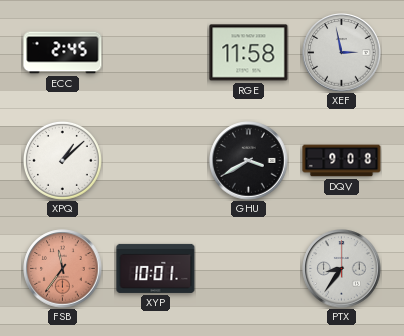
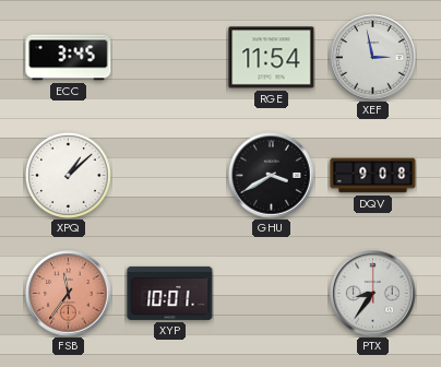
ECC: 2:45 -> 3:45 (69, 58)
RGE: 11:58 -> 11:54 (272, 58)
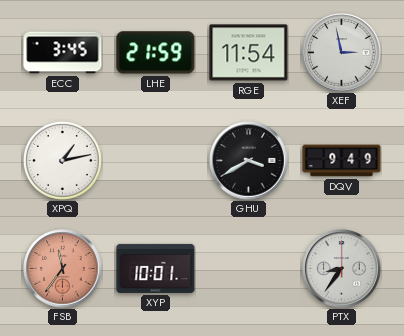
LHE: none -> 21:59 (156, 53)
XPQ: 1:08 -> 1:13 (62, 160)
DQV: 9:08 -> 9:49 (342, 161)
